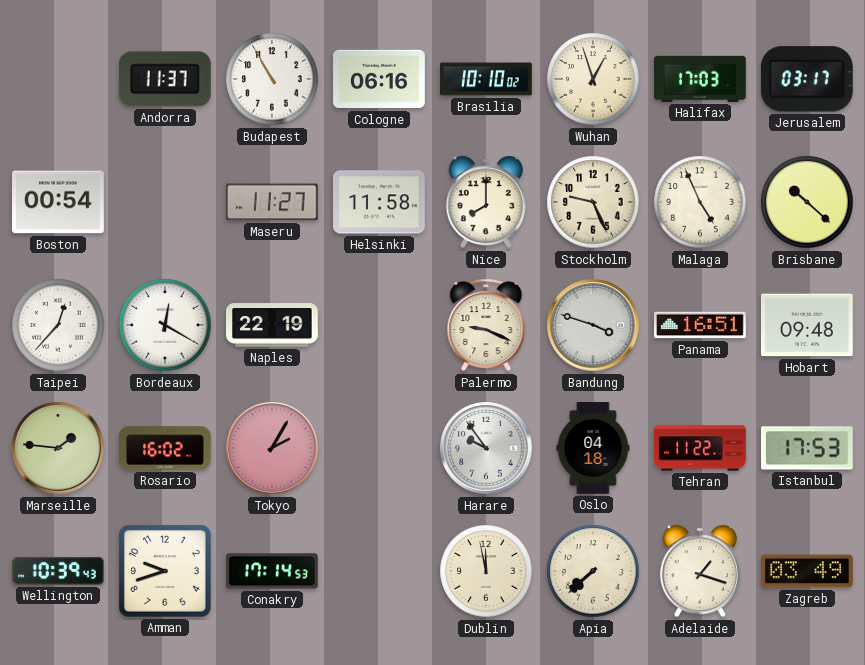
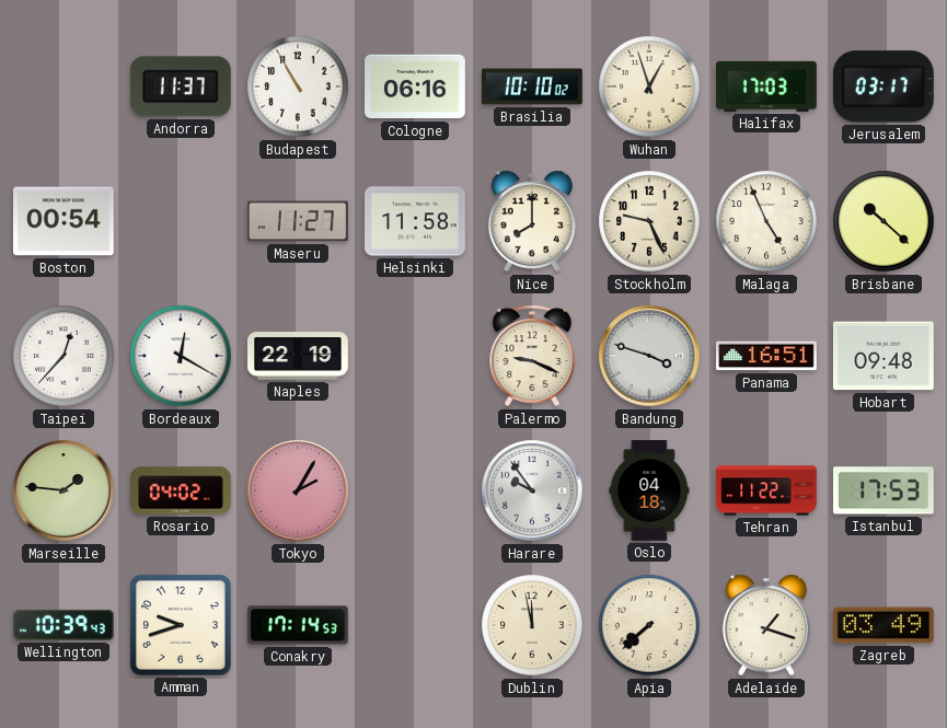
Rosario: 16:02 -> 04:02 (182, 490)
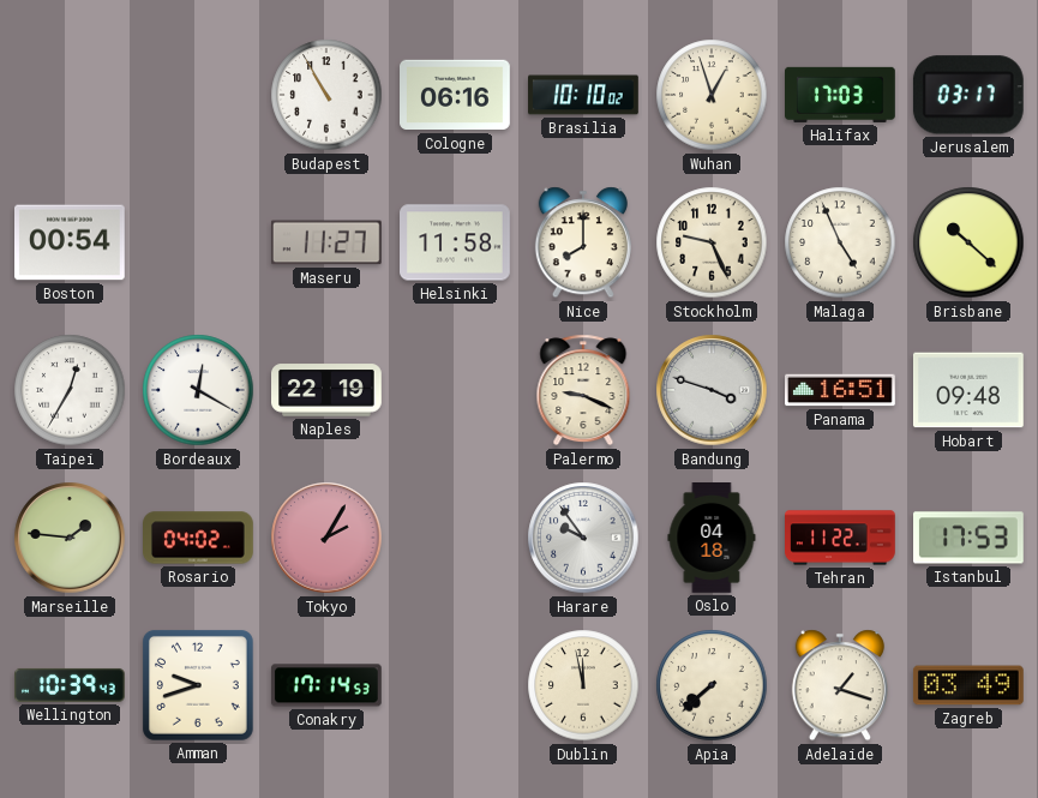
Andorra: 11:37 -> none (181, 86)
Taipei: 12:37 -> 12:35 (70, 390)
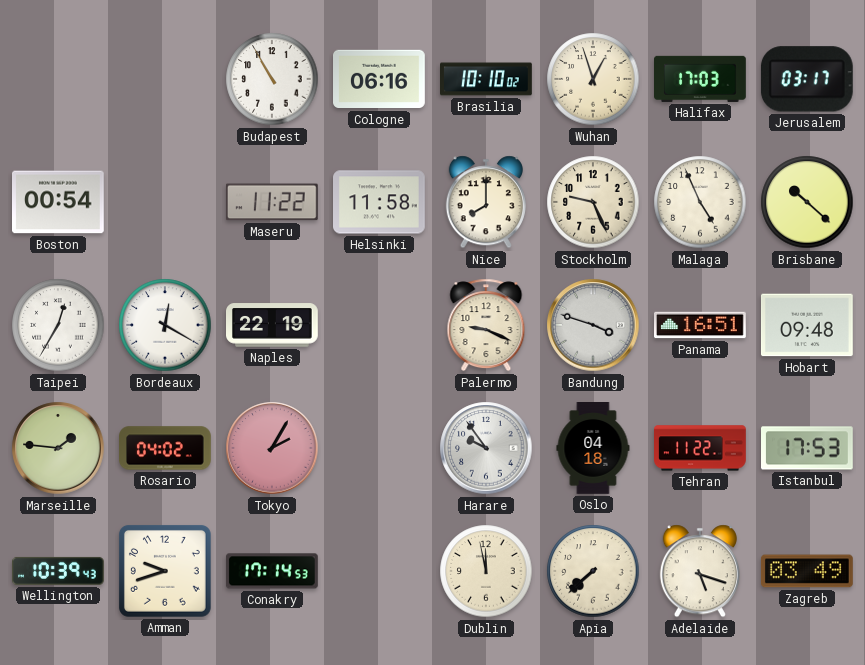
Maseru: 11:27 -> 11:22 (272, 202)
Adelaide: 1:18 -> 5:18 (700, 571)
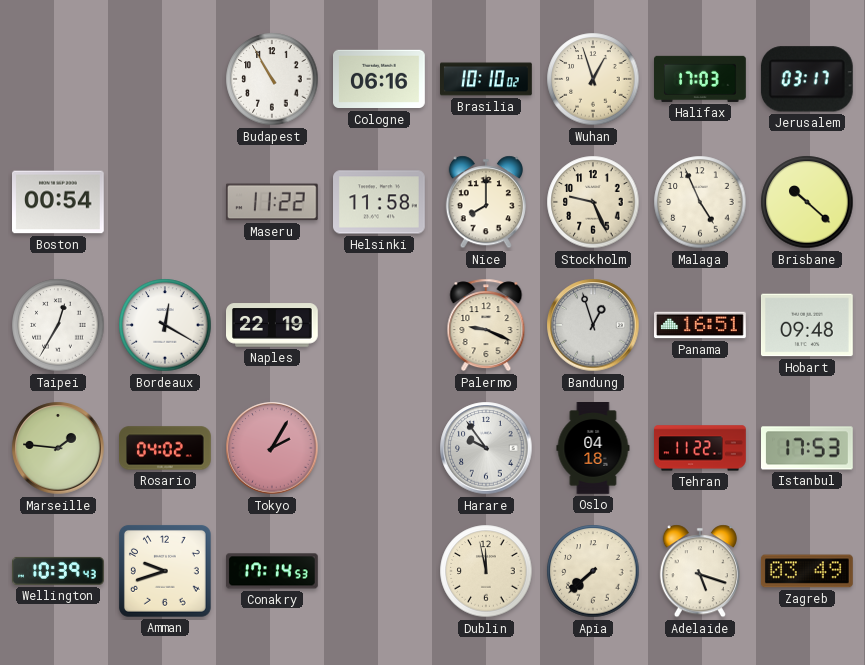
Bandung: 3:48 -> 12:57 (593, 325)
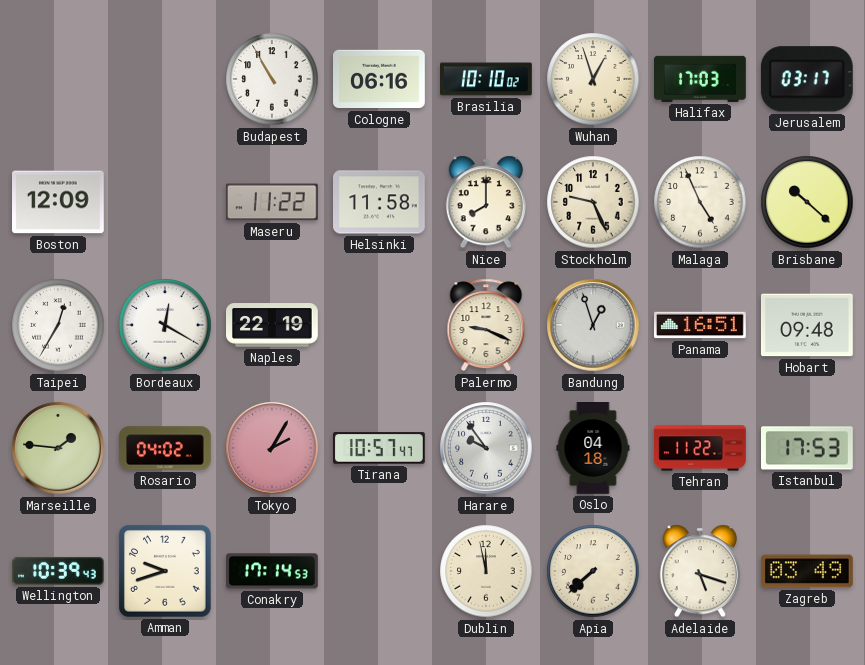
Boston: 00:54 -> 12:09 (59, 202)
Tirana: none -> 10:57 (380, 448)
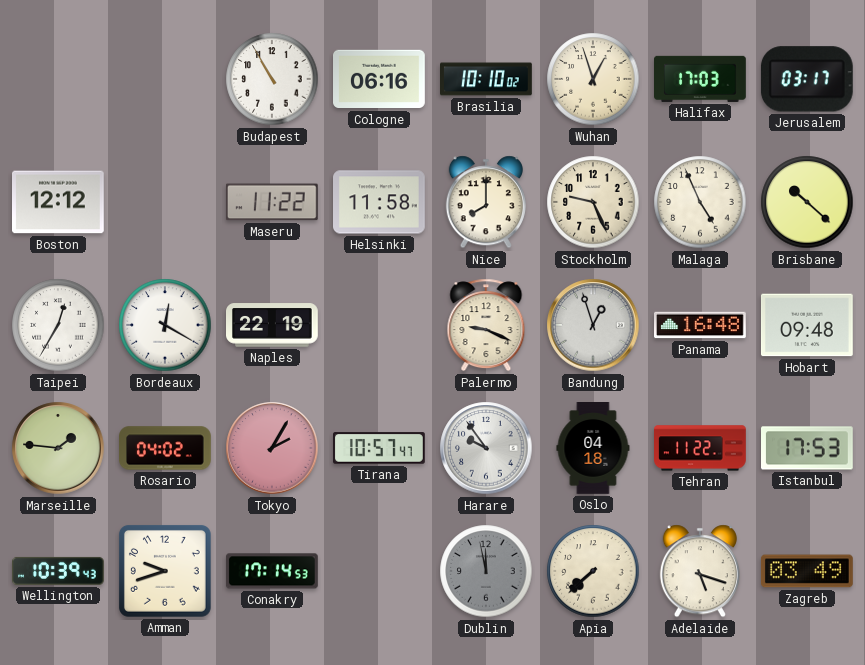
Boston: 12:09 -> 12:12 (59, 202)
Panama: 16:51 -> 16:48 (701, 325)
Dublin dial: cream -> grey (486, 571)
